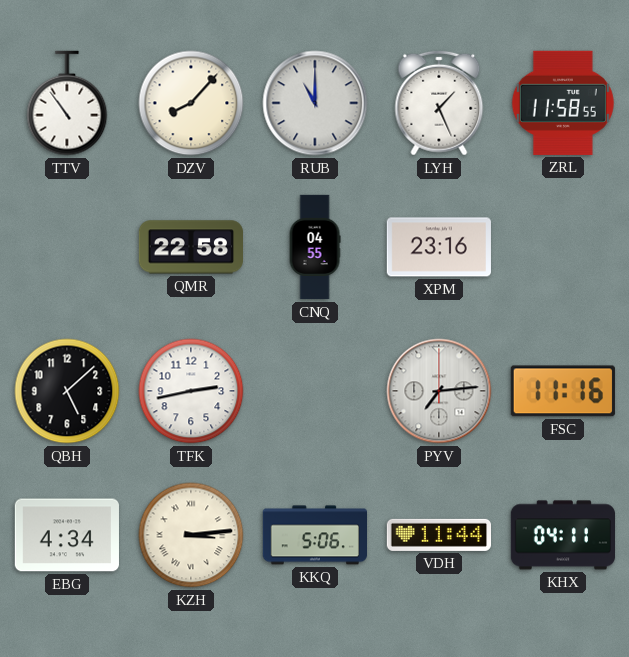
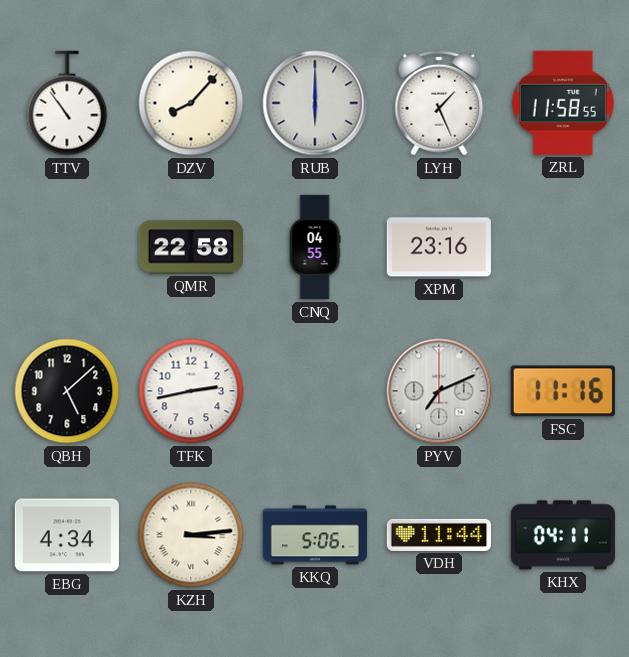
RUB: 11:00 -> 6:00 (315, 103)
PYV: 7:14 -> 7:11 (439, 391)
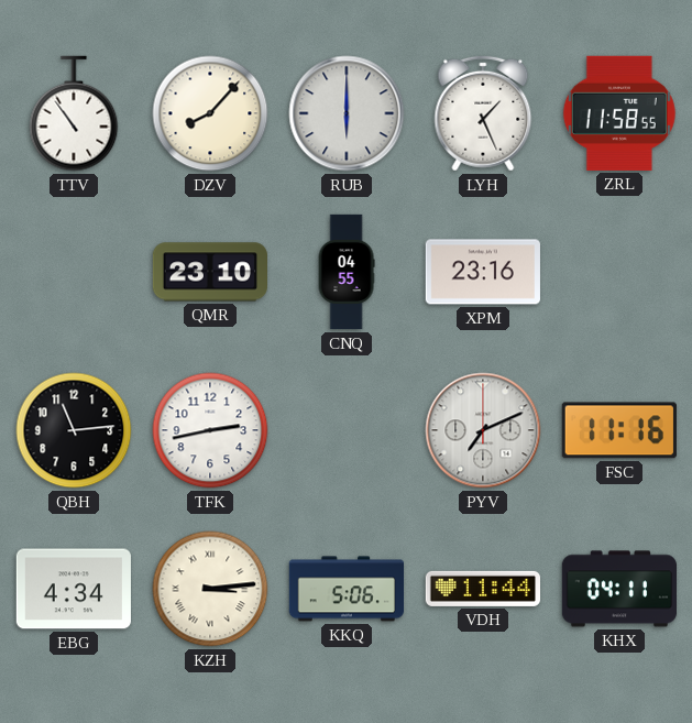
QMR: 22:58 -> 23:10 (209, 272)
QBH: 5:08 -> 11:14 (74, 430)
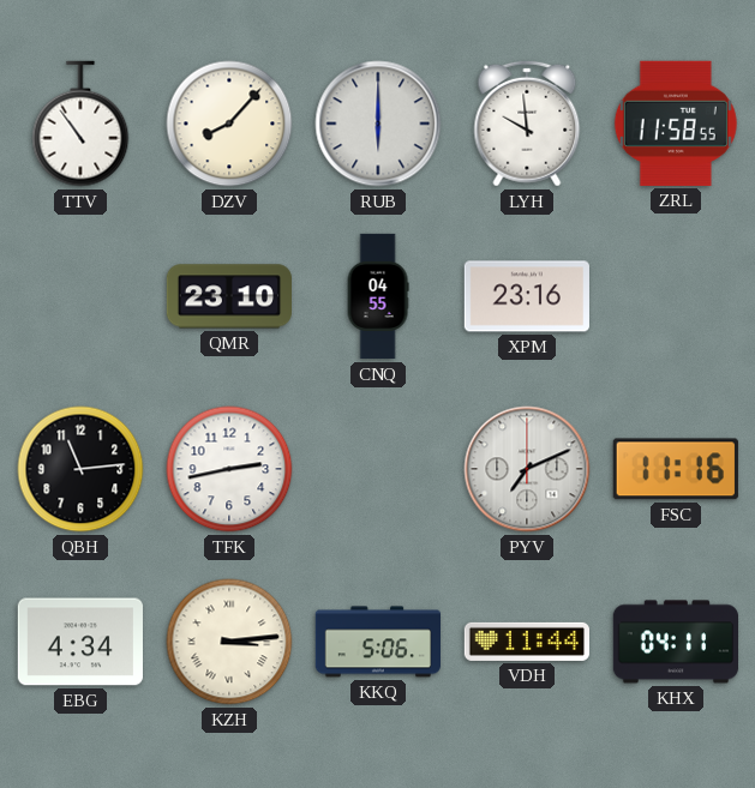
LYH: 1:26 -> 9:59 (527, 124)
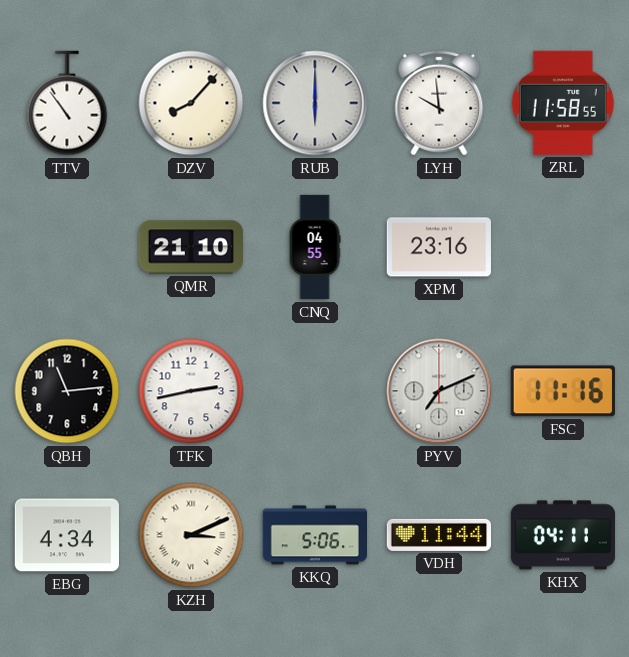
QMR: 23:10 -> 21:10 (190, 247)
KZH: 3:14 -> 3:11 (191, 535)
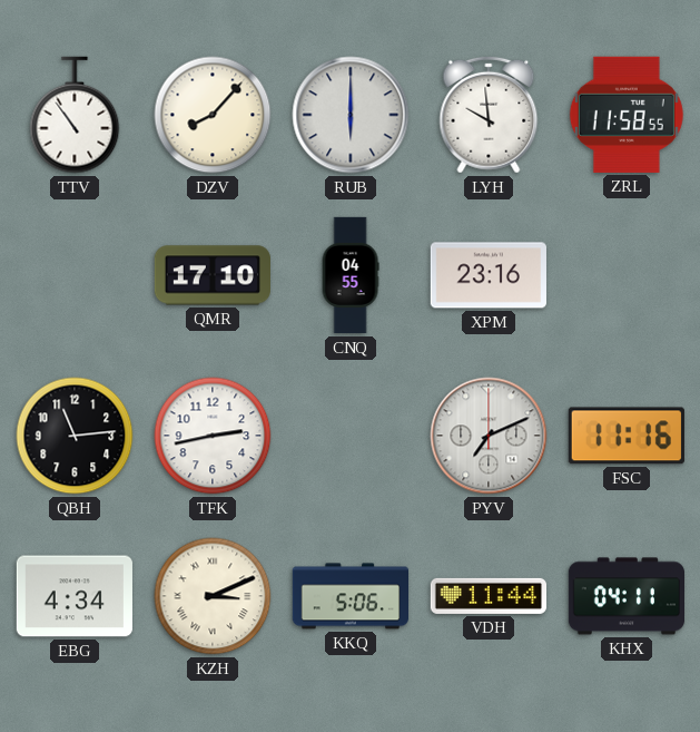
QMR: 21:10 -> 17:10 (211, 275)
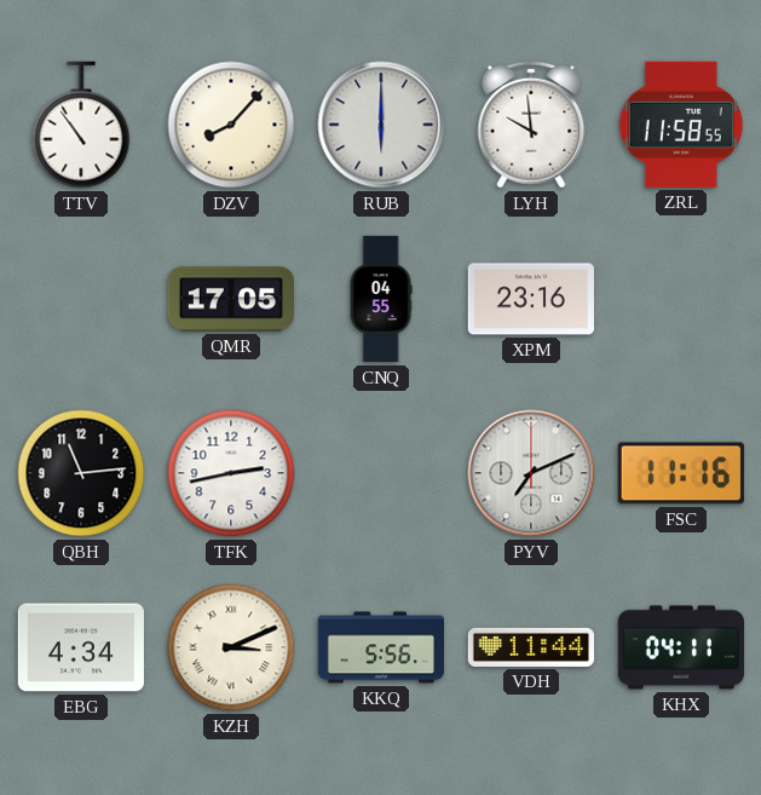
QMR: 17:10 -> 17:05 (230, 299)
KKQ: 5:06 -> 5:56 (380, 647)
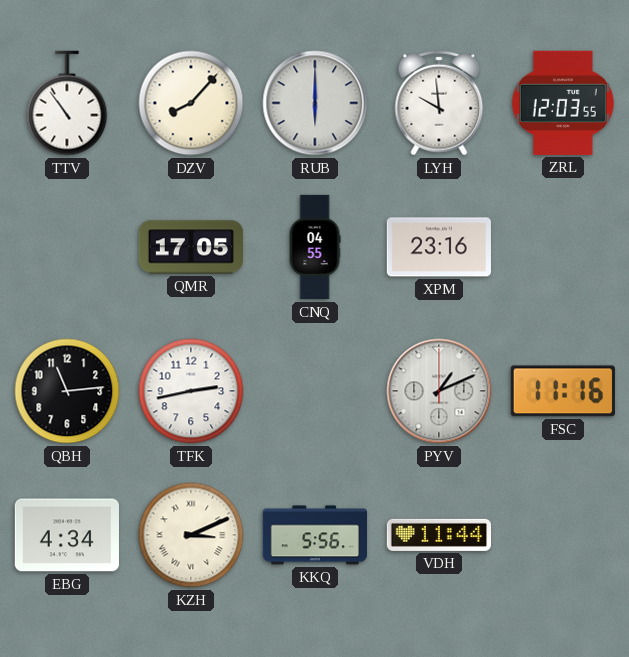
ZRL: 11:58 -> 12:03 (563, 103)
PYV: 7:11 -> 1:11 (439, 391)
KHX: 04:11 -> none (680, 647)
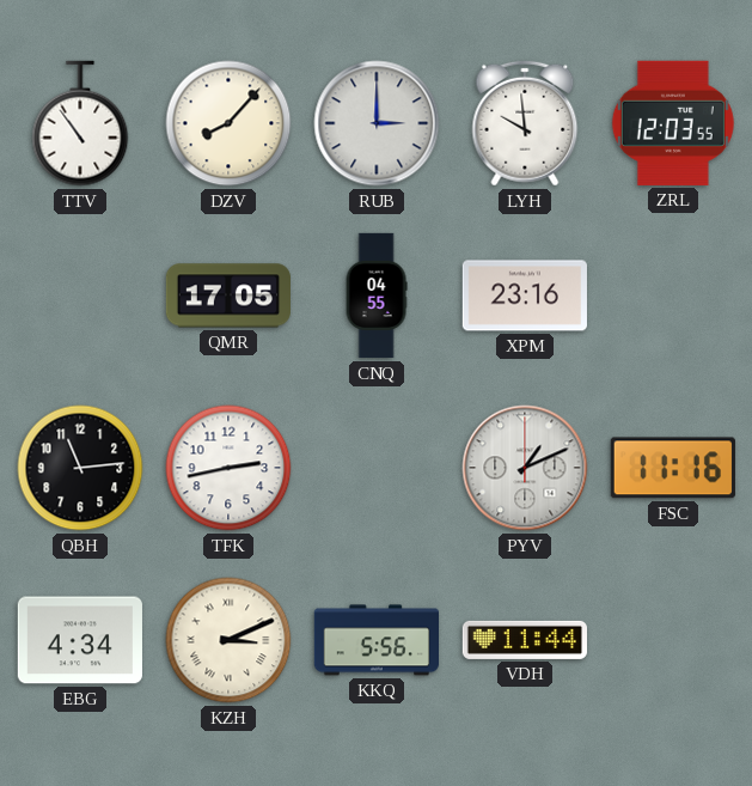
RUB: 6:00 -> 3:00 (377, 123)
